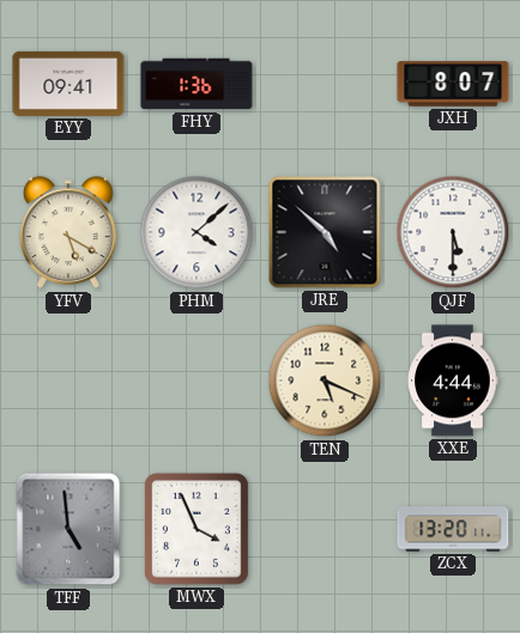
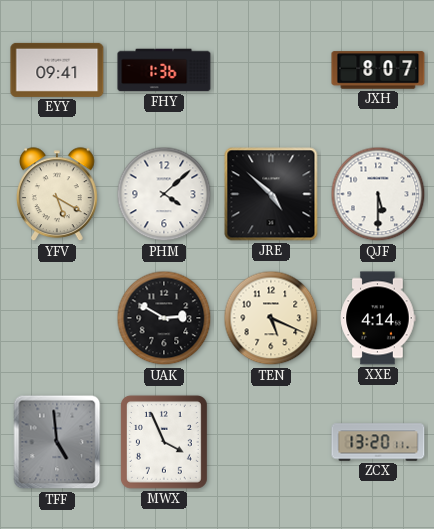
UAK: none -> 2:50 (164, 318)
XXE: 4:44 -> 4:14 (378, 318)
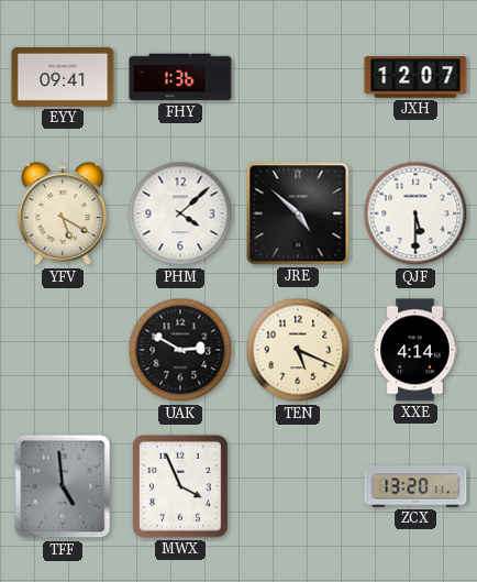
JXH: 8:07 -> 12:07 (415, 77)
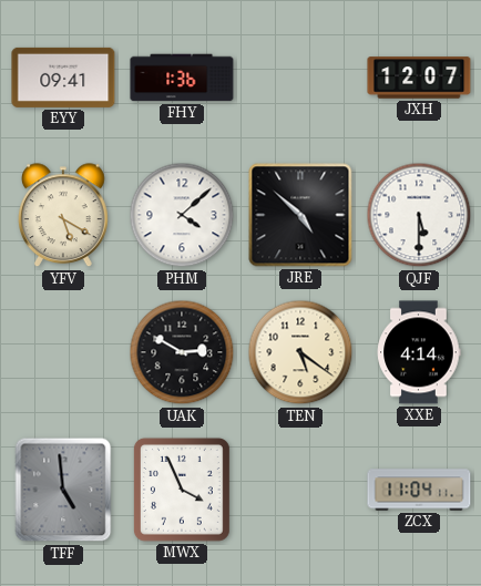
TEN: 5:19 -> 5:21 (300, 352)
ZCX: 13:20 -> 11:04 (419, 490)
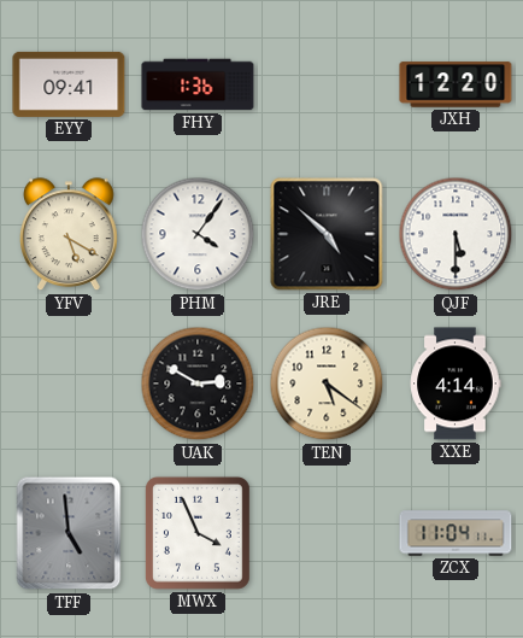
JXH: 12:07 -> 12:20 (456, 84)
PHM: 4:08 -> 4:06 (198, 234)
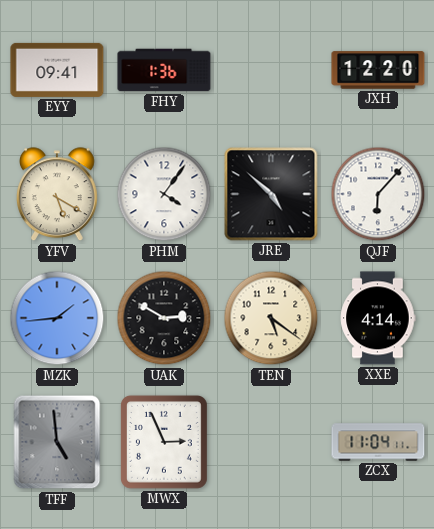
QJF: 5:30 -> 6:07 (378, 194)
MZK: none -> 1:44 (57, 318)
MWX: 3:56 -> 2:56 (164, 442)
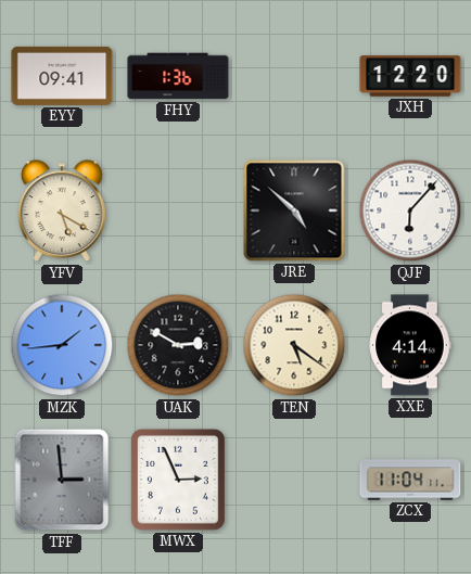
PHM: 4:06 -> none (164, 194)
TFF: 4:59 -> 2:59 (62, 480)
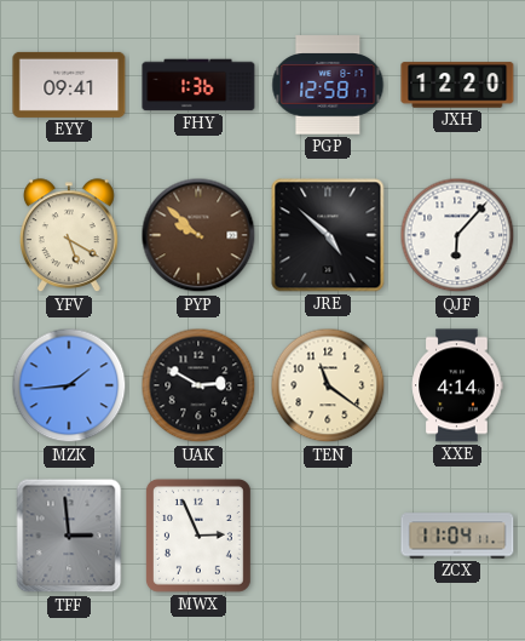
PGP: none -> 12:58 (328, 85)
PYP: none -> 9:52 (198, 235)
TEN: 5:21 -> 11:21 (328, 385)
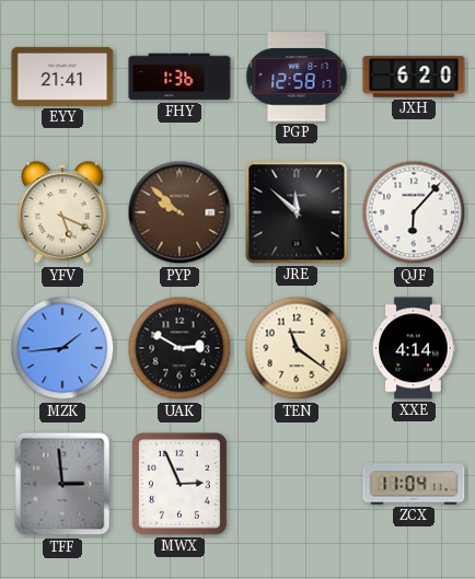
EYY: 09:41 -> 21:41 (62, 77)
JXH: 12:20 -> 6:20 (414, 77)
YFV: 5:20 -> 5:19 (63, 213)
JRE: 4:52 -> 11:52 (297, 212)
